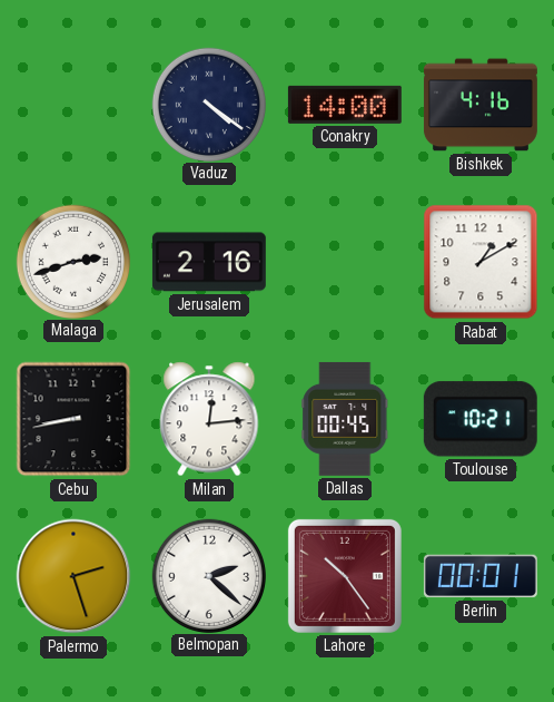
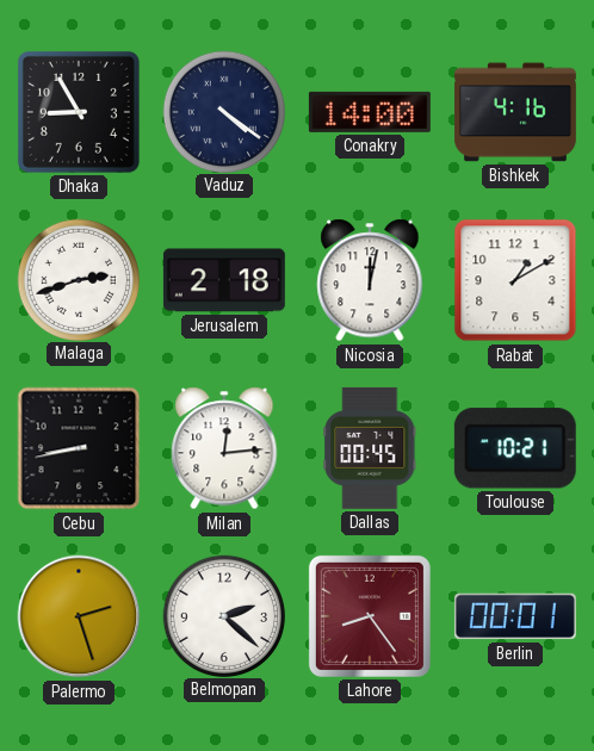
Dhaka: none -> 8:55 (79, 112)
Jerusalem: 2:16 -> 2:18 (224, 280)
Nicosia: none -> 12:02 (370, 280)
Lahore: 10:24 -> 8:24 (370, 616)
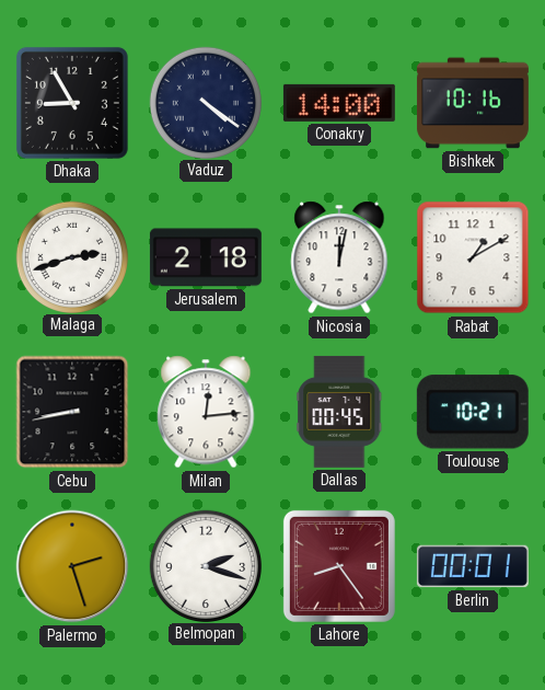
Bishkek: 4:16 -> 10:16 (473, 103)
Belmopan: 2:22 -> 2:18 (205, 565)
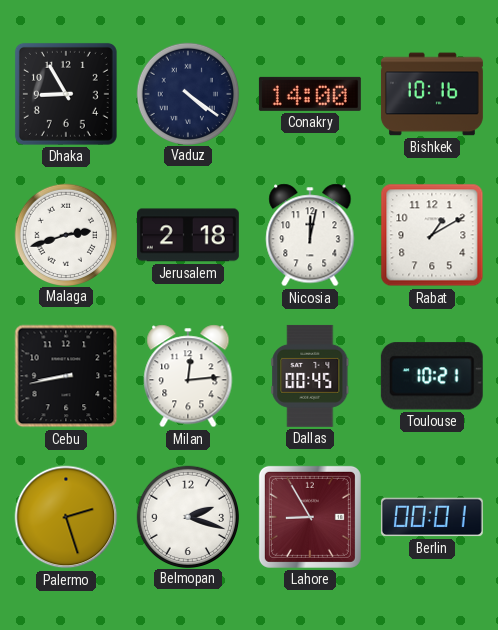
Lahore: 8:24 -> 8:55 (310, 517)
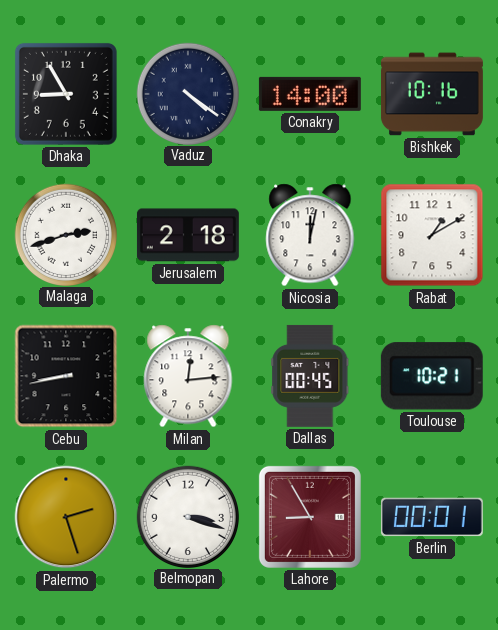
Belmopan: 2:18 -> 3:18 (187, 516)
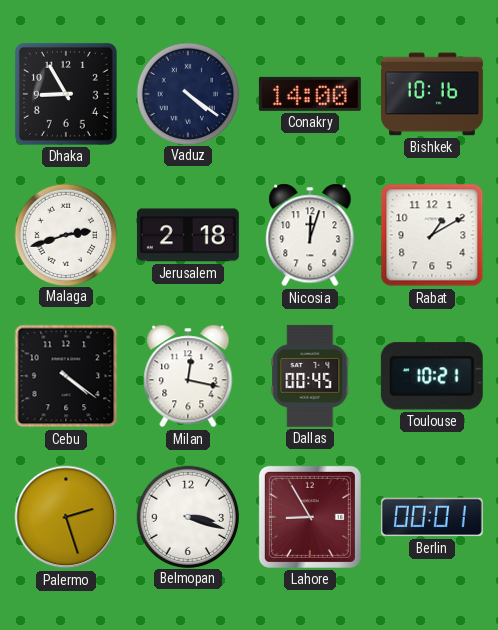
Nicosia: 12:02 -> 12:03 (310, 235)
Cebu: 8:43 -> 4:21 (66, 376)
Milan: 12:14 -> 12:17 (188, 376)
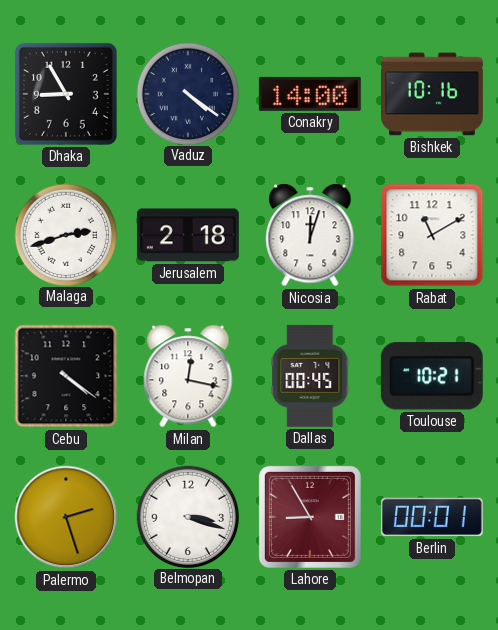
Rabat: 1:10 -> 11:10 (432, 235)
